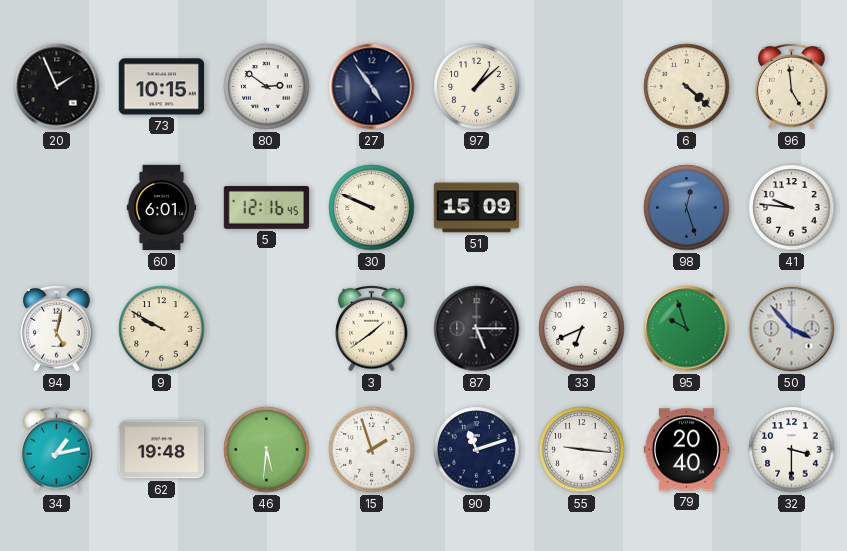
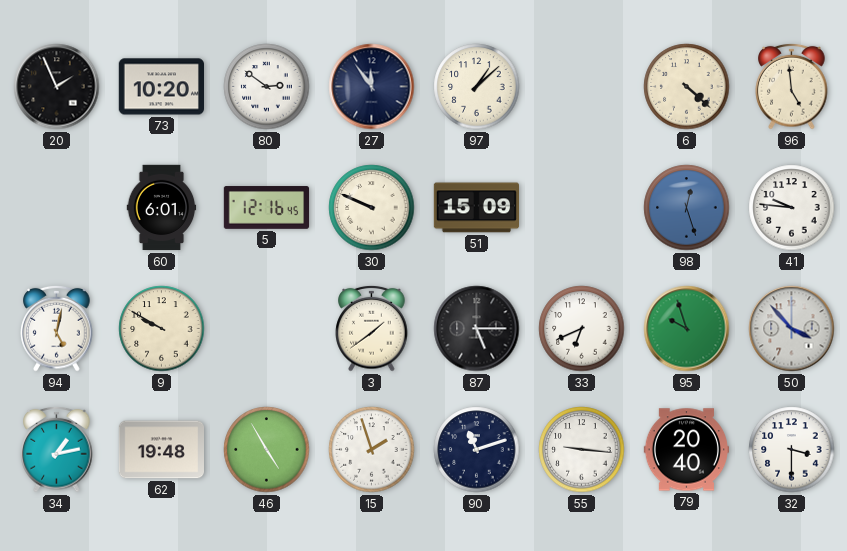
73: 10:15 -> 10:20 (161, 87)
27: 4:54 -> 11:54 (372, 87)
46: 5:31 -> 4:55 (267, 450)
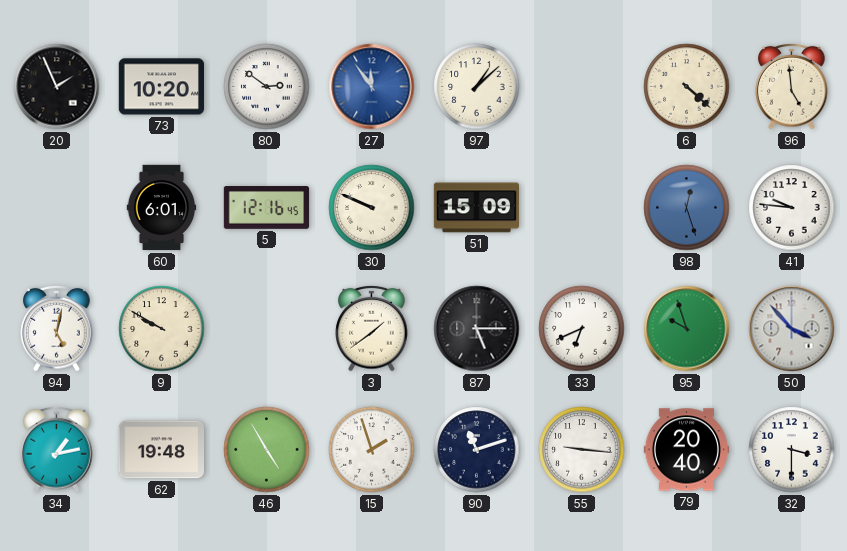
27 dial: navy -> blue (372, 87)
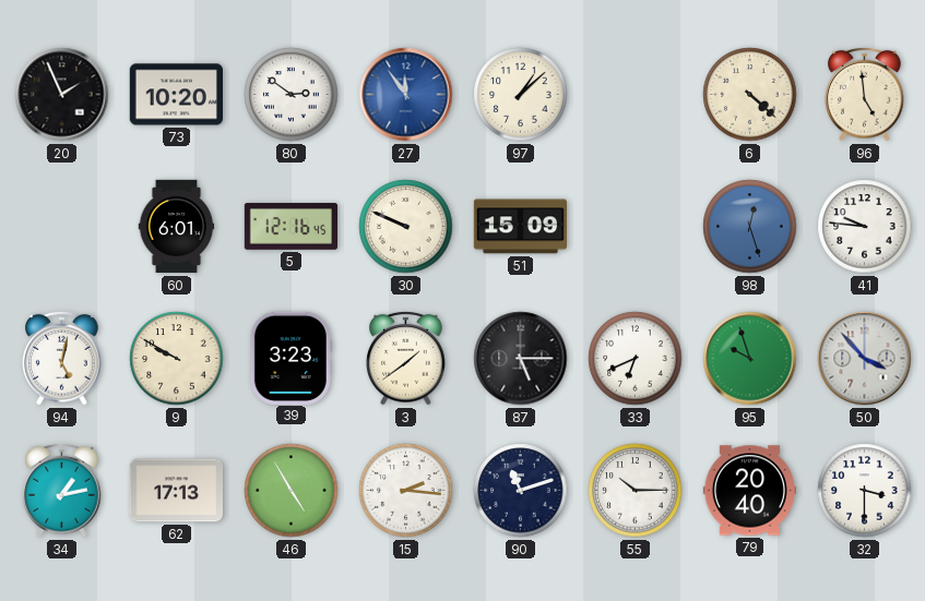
39: none -> 3:23 (290, 358)
62: 19:48 -> 17:13 (176, 491)
15: 1:57 -> 2:16 (406, 491)
55: 9:16 -> 10:15 (636, 491)
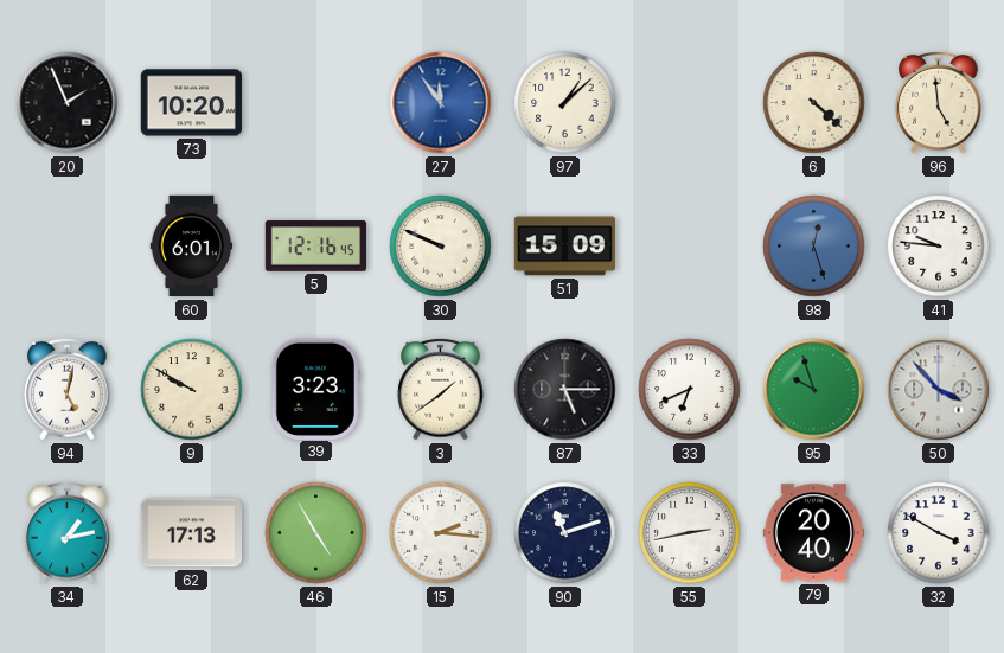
80: 2:51 -> none (292, 95)
55: 10:15 -> 2:43 (690, 533)
32: 3:30 -> 3:50 (939, 533)
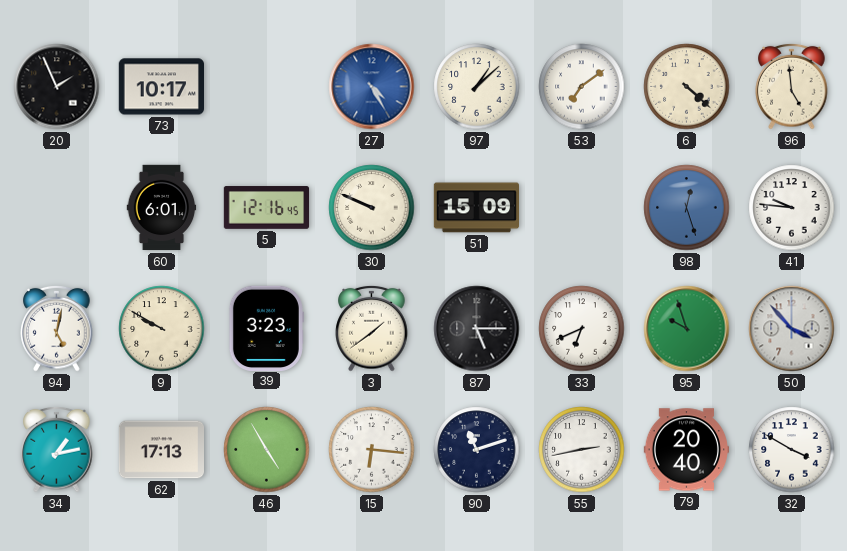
73: 10:20 -> 10:17 (161, 87)
27: 11:54 -> 4:25 (372, 87)
53: none -> 7:09 (582, 87)
15: 2:16 -> 6:16 (372, 450)
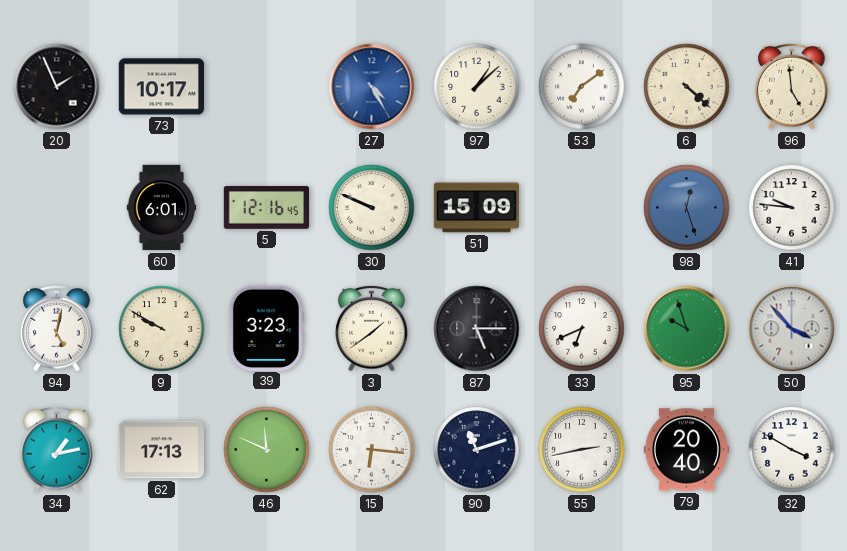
46: 4:55 -> 11:49 (267, 450)
